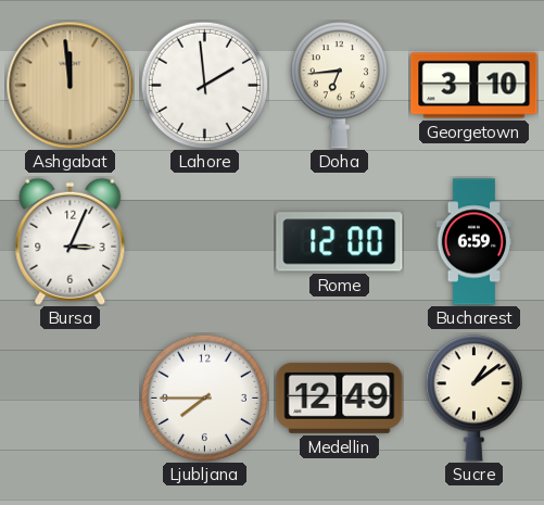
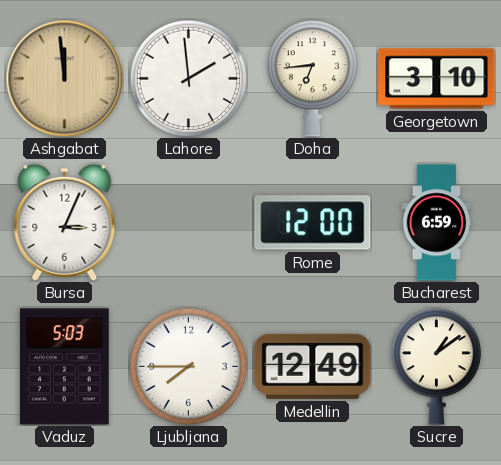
Vaduz: none -> 5:03 (65, 367)
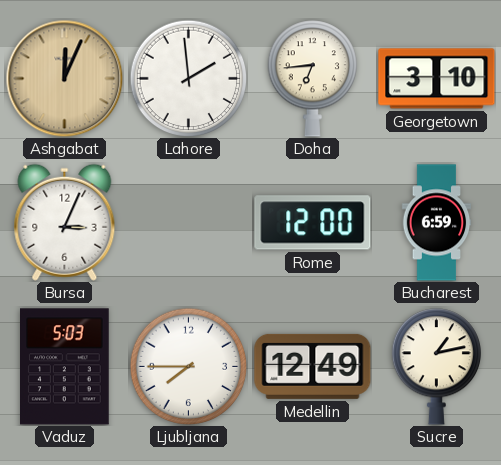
Ashgabat: 11:59 -> 12:04 (64, 78)
Sucre: 1:09 -> 1:13 (436, 367)
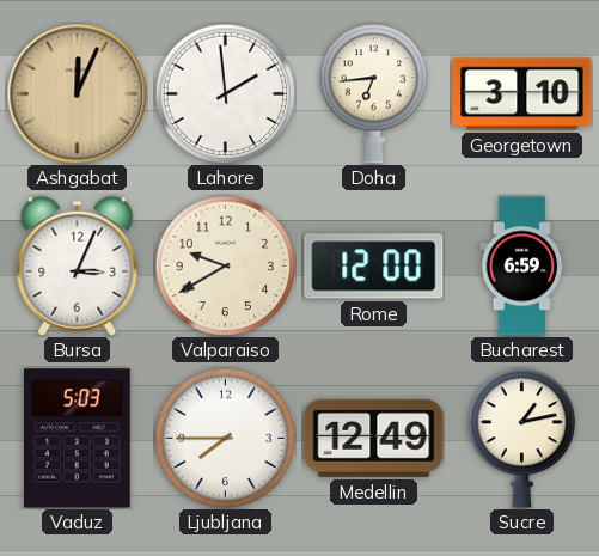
Valparaiso: none -> 9:40 (225, 265)
